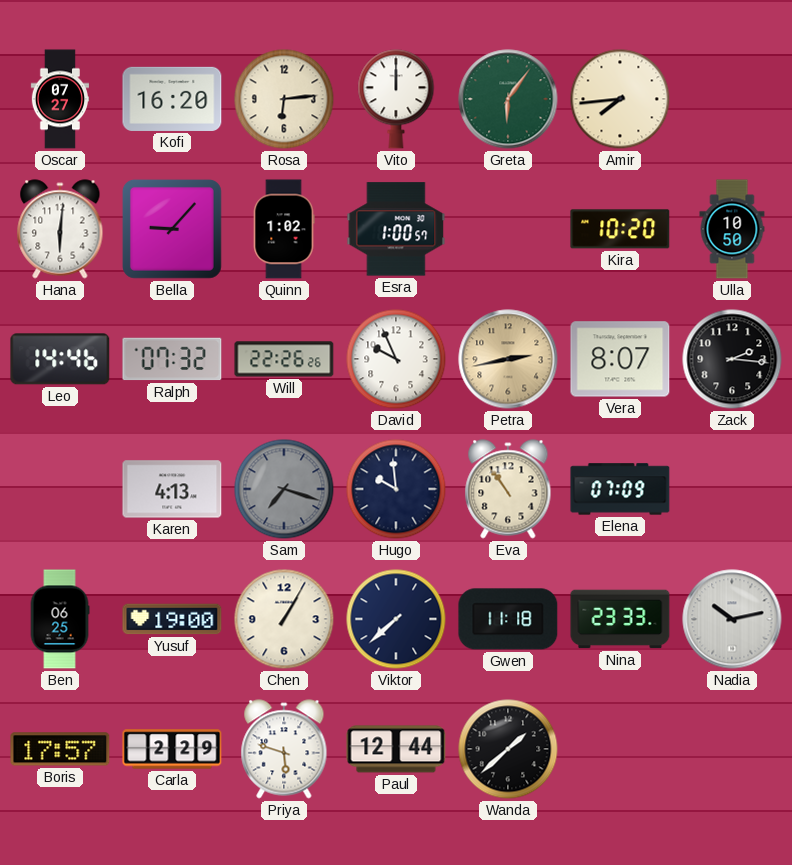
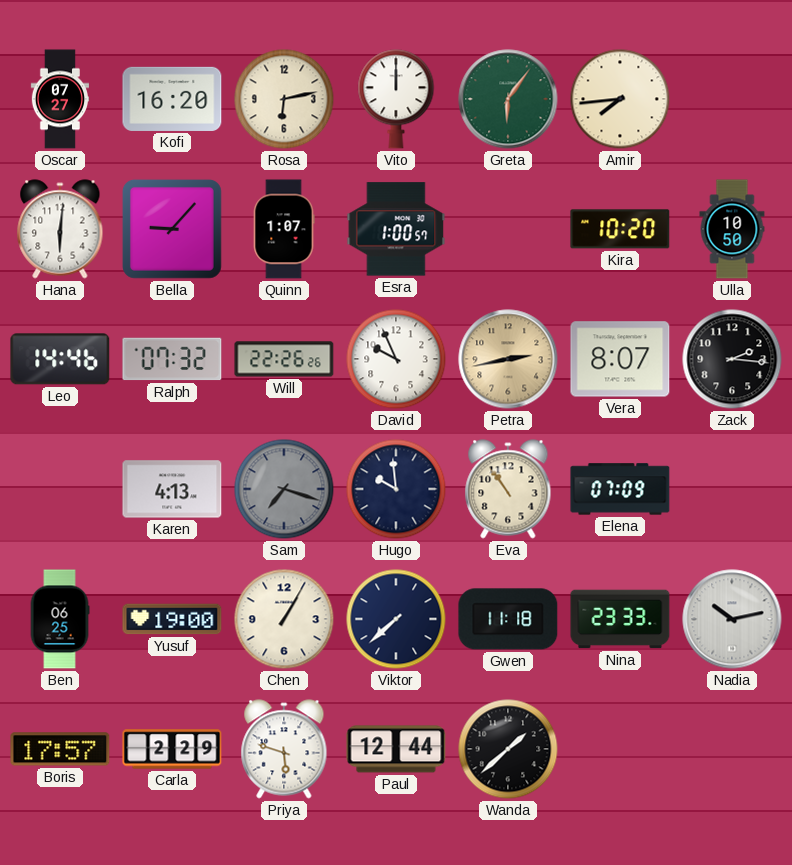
Rosa: 6:14 -> 6:13 (284, 99)
Quinn: 1:02 -> 1:07 (284, 229)
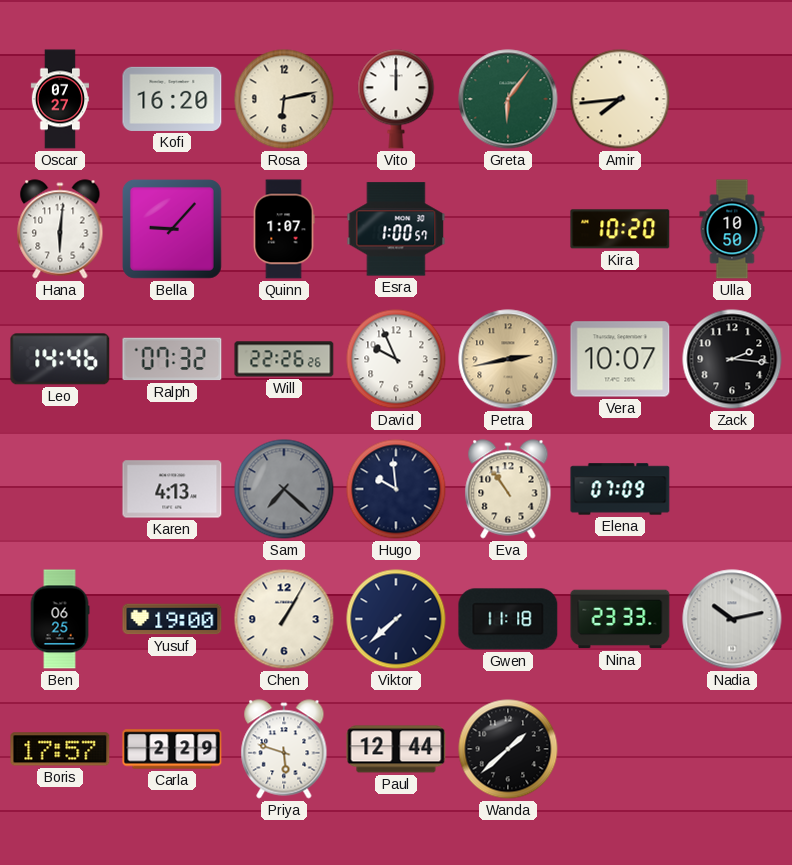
Vera: 8:07 -> 10:07 (620, 359)
Sam: 7:18 -> 7:22 (284, 489)
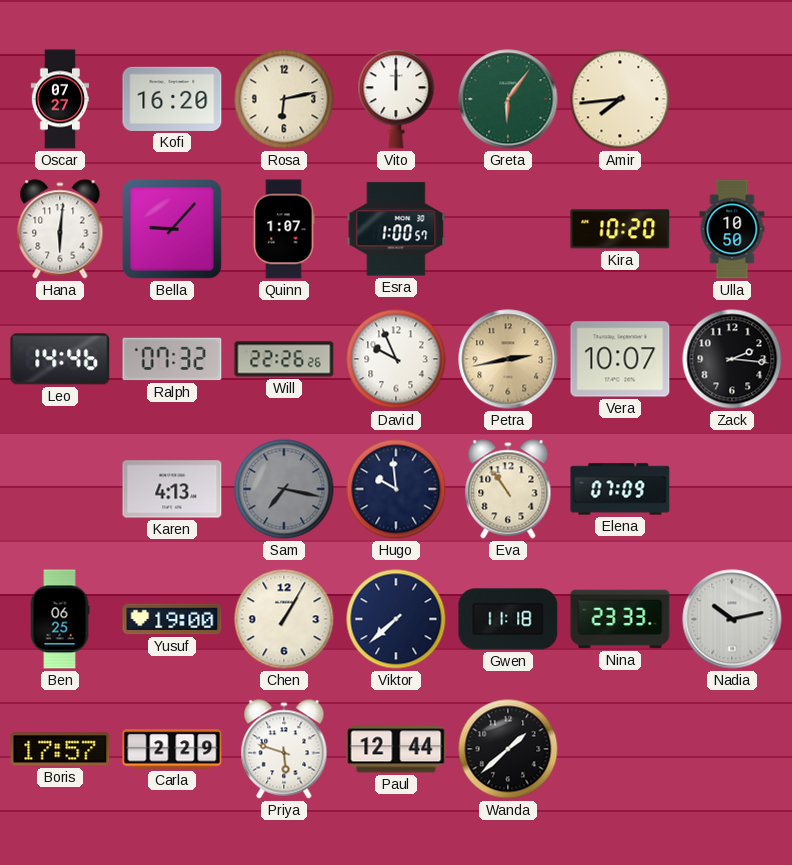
Sam: 7:22 -> 7:17 (284, 489)
